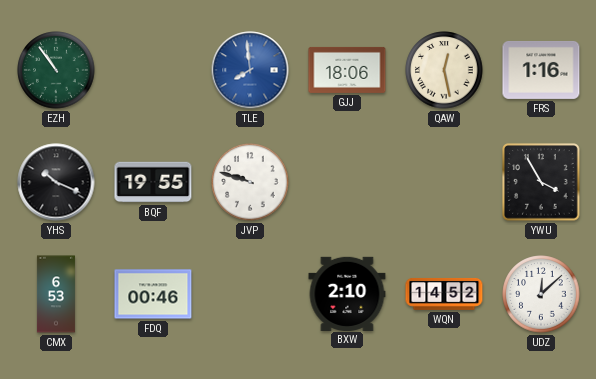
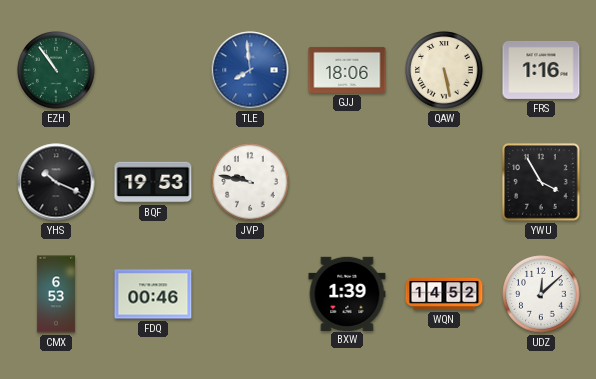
QAW: 12:28 -> 5:28 (444, 70)
BQF: 19:55 -> 19:53 (153, 182)
JVP: 9:48 -> 9:47 (250, 182)
BXW: 2:10 -> 1:39 (347, 293)
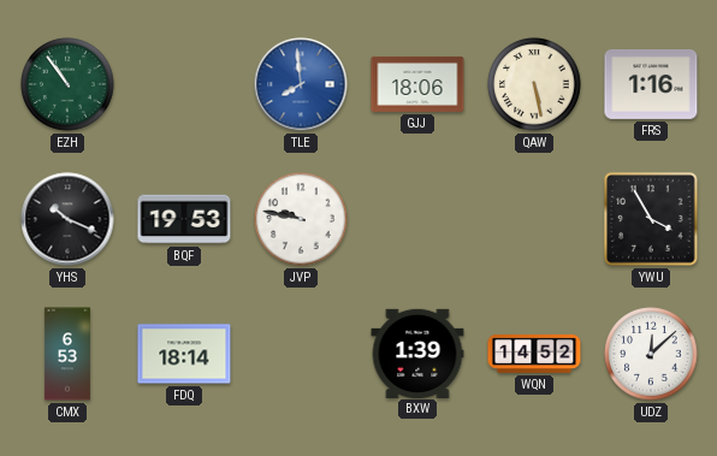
FDQ: 00:46 -> 18:14 (184, 354)
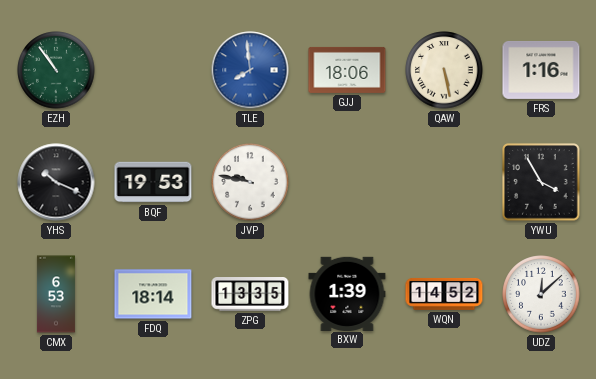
ZPG: none -> 13:35 (250, 295)
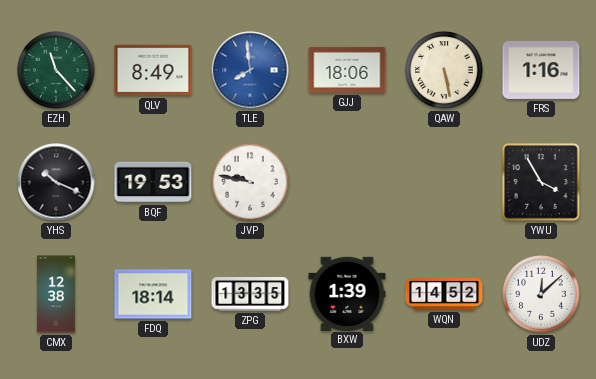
EZH: 10:54 -> 11:23 (56, 70)
QLV: none -> 8:49 (153, 70)
CMX: 6:53 -> 12:38 (56, 294)
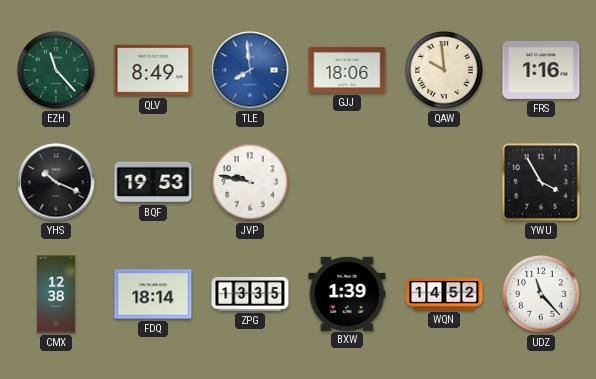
QAW: 5:28 -> 9:59 (444, 70)
UDZ: 12:08 -> 11:23 (541, 294)
